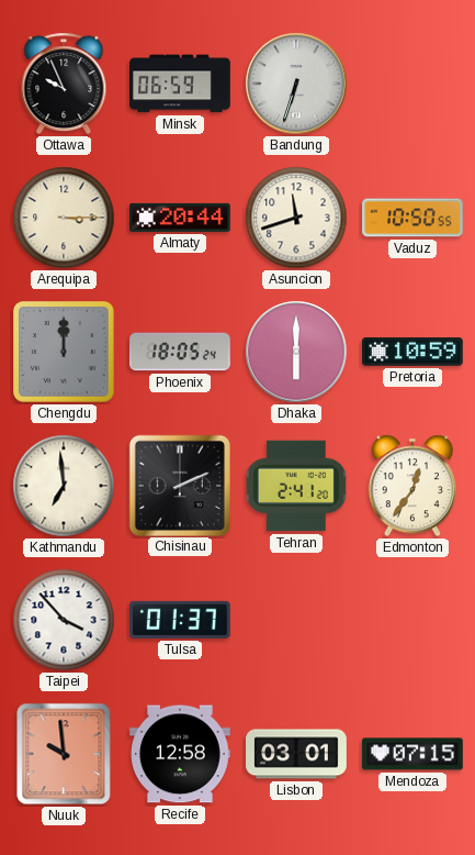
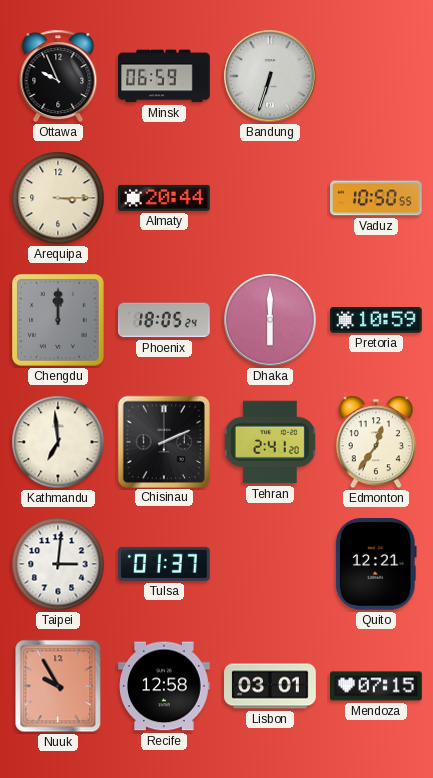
Asuncion: 11:42 -> none (296, 218)
Taipei: 3:53 -> 3:01 (58, 564)
Quito: none -> 12:21 (376, 565)
Nuuk: 9:59 -> 9:55 (58, 686)
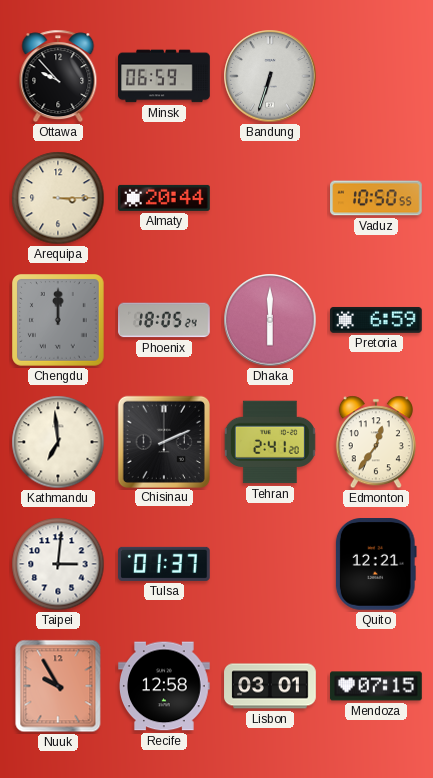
Ottawa: 9:56 -> 9:53 (58, 76)
Pretoria: 10:59 -> 6:59 (377, 320)
